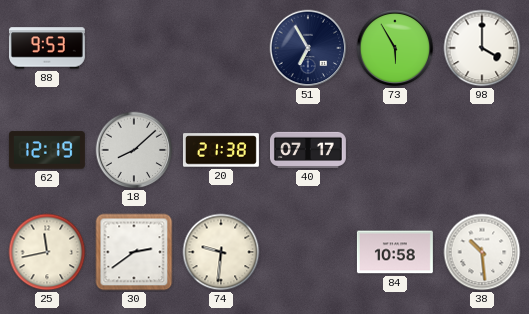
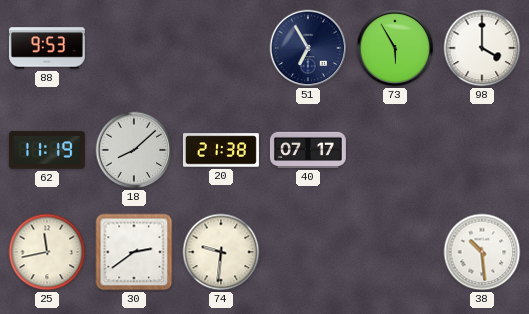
62: 12:19 -> 11:19 (47, 150)
84: 10:58 -> none (395, 252)
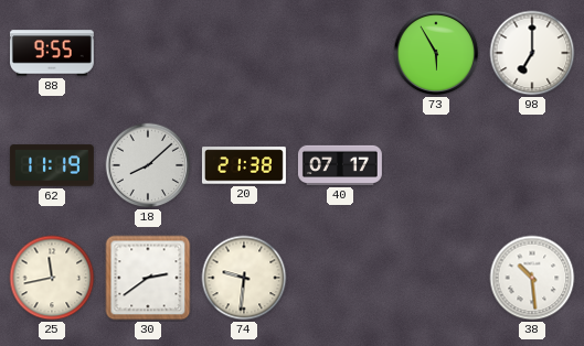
88: 9:53 -> 9:55 (52, 53)
51: 6:55 -> none (308, 48)
98: 4:00 -> 7:00 (532, 53)
